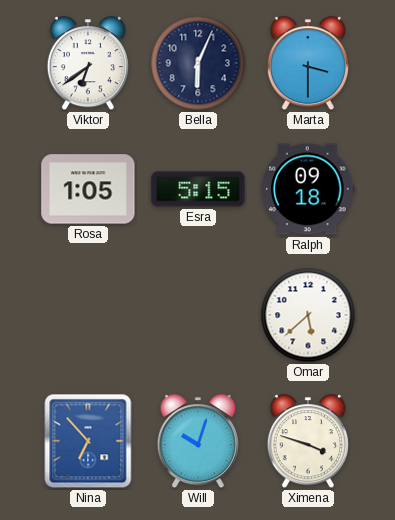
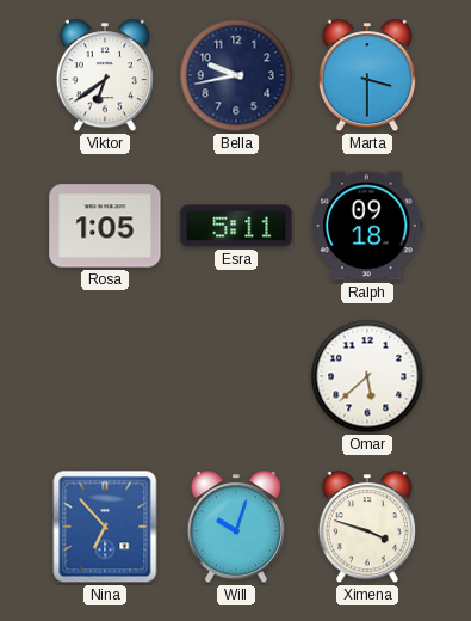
Bella: 6:04 -> 9:43 (236, 75)
Esra: 5:15 -> 5:11 (236, 226)
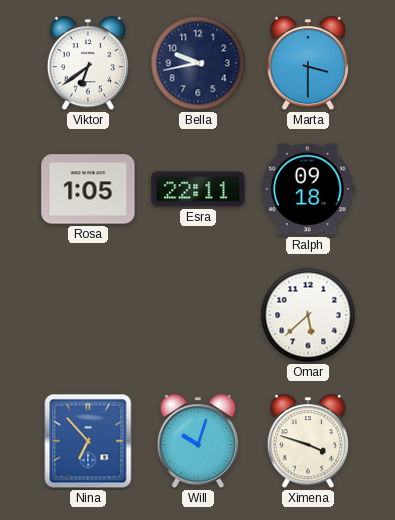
Esra: 5:11 -> 22:11 (198, 189)
